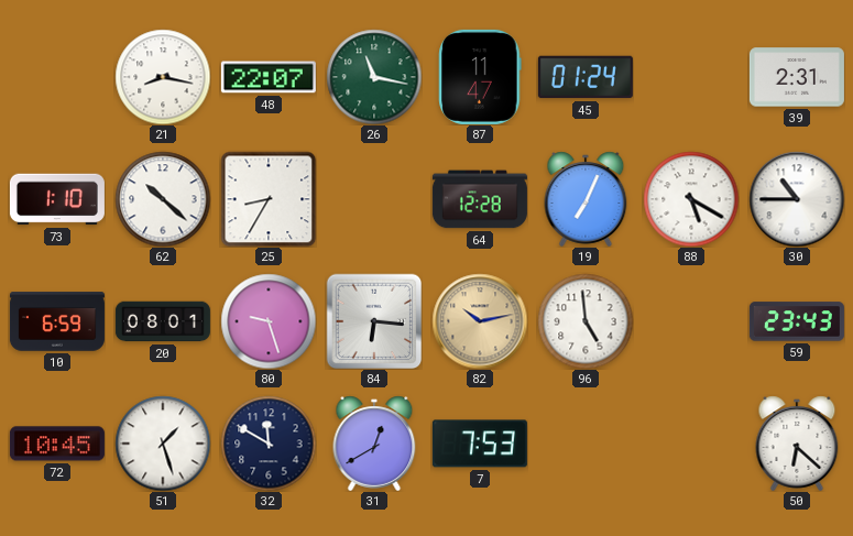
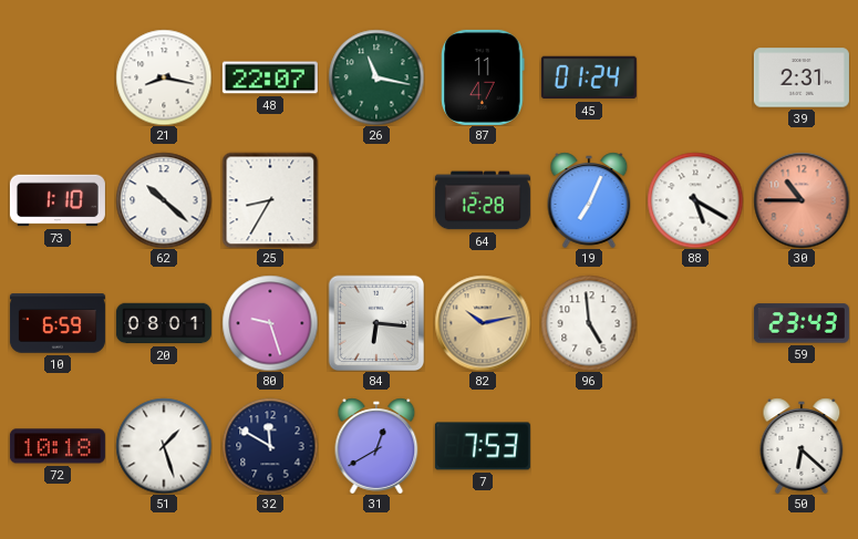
30 dial: white -> salmon (802, 200)
72: 10:45 -> 10:18 (58, 446)
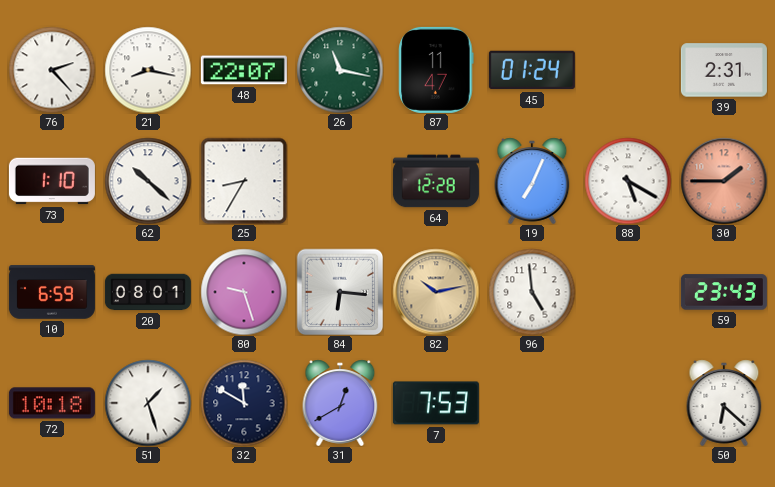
76: none -> 2:23 (52, 70)
30: 10:45 -> 1:45 (724, 181)
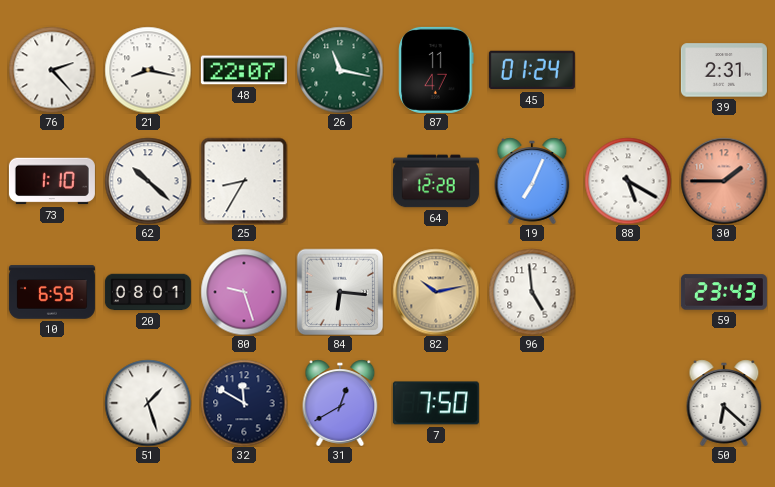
72: 10:18 -> none (52, 403)
7: 7:53 -> 7:50 (436, 403)
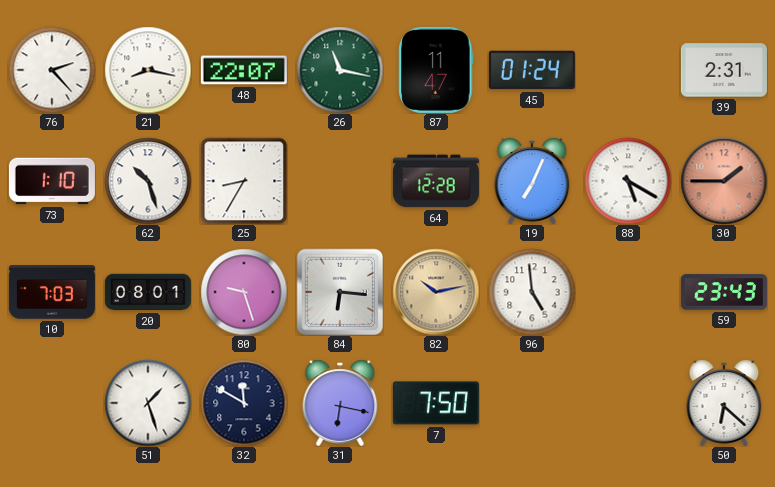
62: 10:22 -> 10:27 (148, 181)
10: 6:59 -> 7:03 (52, 292)
31: 12:40 -> 6:17 (340, 403)
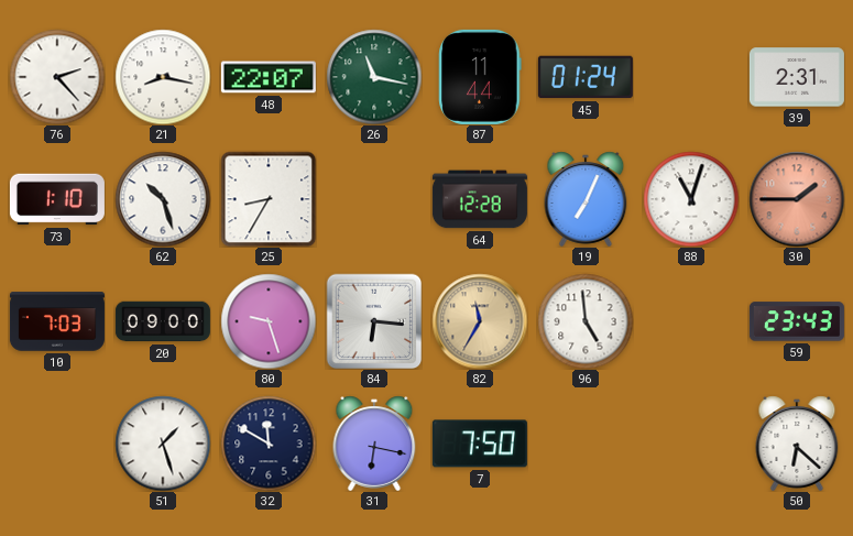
87: 11:47 -> 11:44 (480, 77)
88: 5:20 -> 11:03 (691, 199)
20: 08:01 -> 09:00 (163, 321)
82: 10:13 -> 11:35 (480, 321)
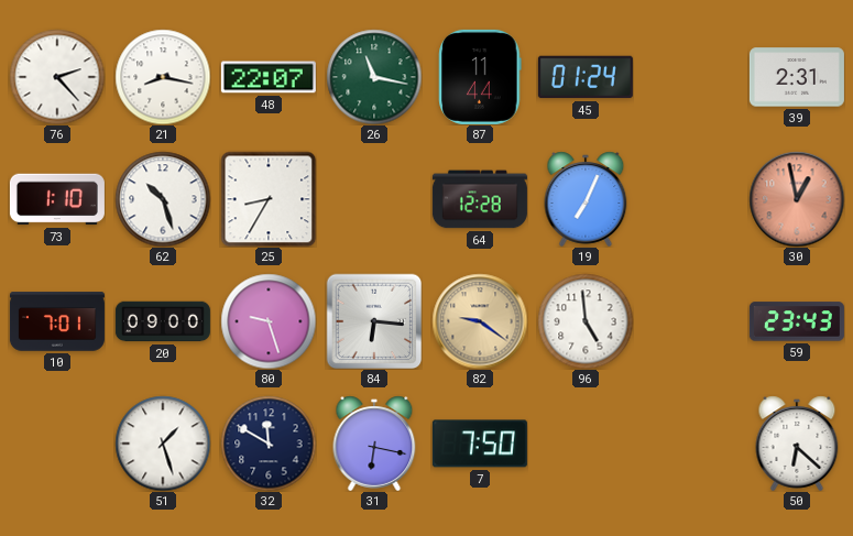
88: 11:03 -> none (691, 199)
30: 1:45 -> 12:58 (797, 199)
10: 7:03 -> 7:01 (57, 321)
82: 11:35 -> 9:21 (480, 321)
